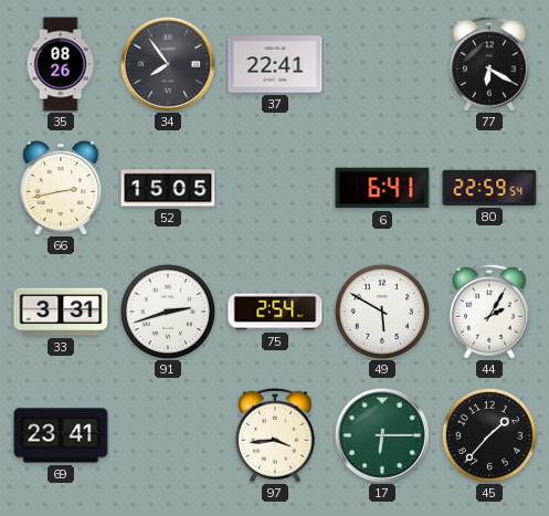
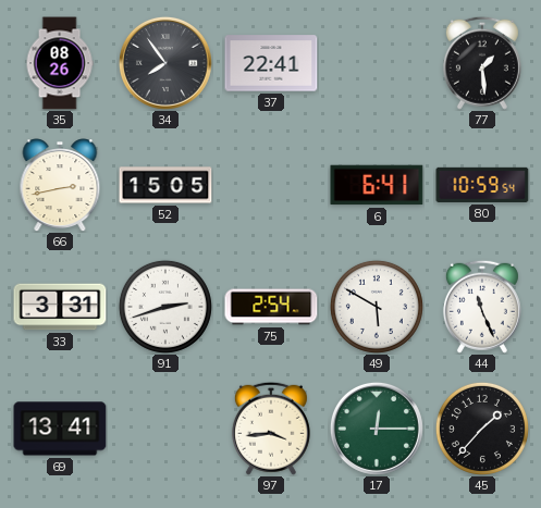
77: 6:20 -> 1:29 (482, 63)
80: 22:59 -> 10:59 (482, 185)
44: 2:05 -> 11:26 (482, 307)
69: 23:41 -> 13:41 (60, 429)
17: 6:15 -> 12:15 (377, 429)
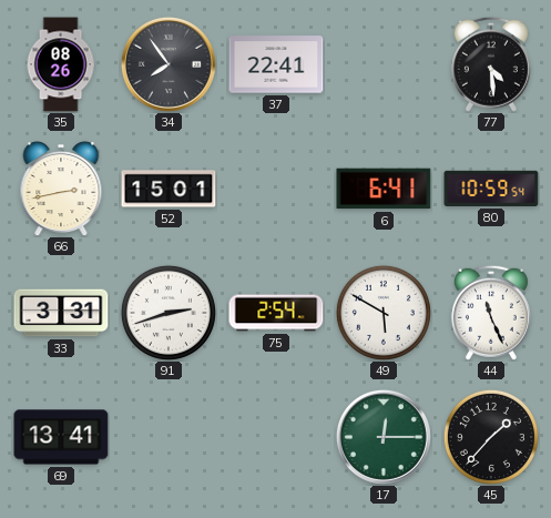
77: 1:29 -> 4:29 (491, 64)
52: 15:05 -> 15:01 (169, 189)
97: 3:44 -> none (271, 429)
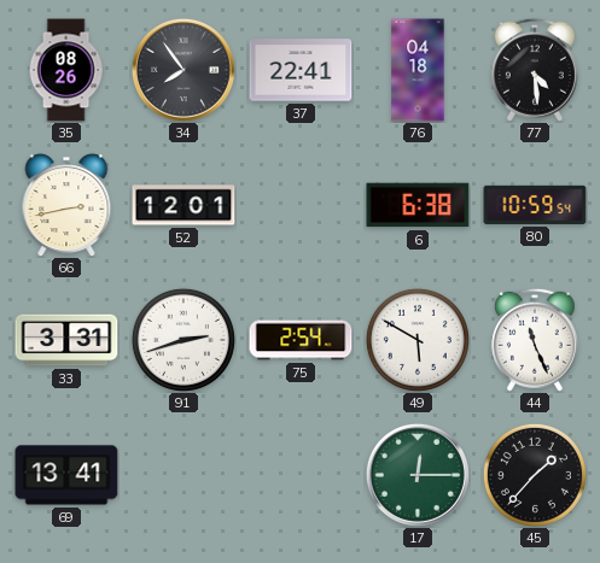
76: none -> 04:18 (418, 70)
52: 15:01 -> 12:01 (184, 205)
6: 6:41 -> 6:38 (418, 205)
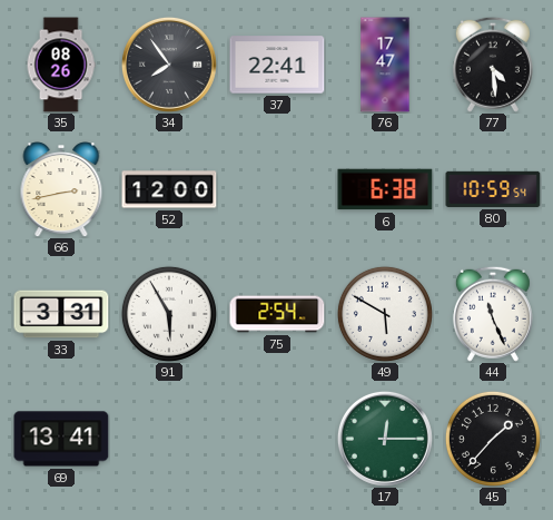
76: 04:18 -> 17:47 (385, 65)
52: 12:01 -> 12:00 (169, 189)
91: 2:42 -> 5:55 (169, 314)
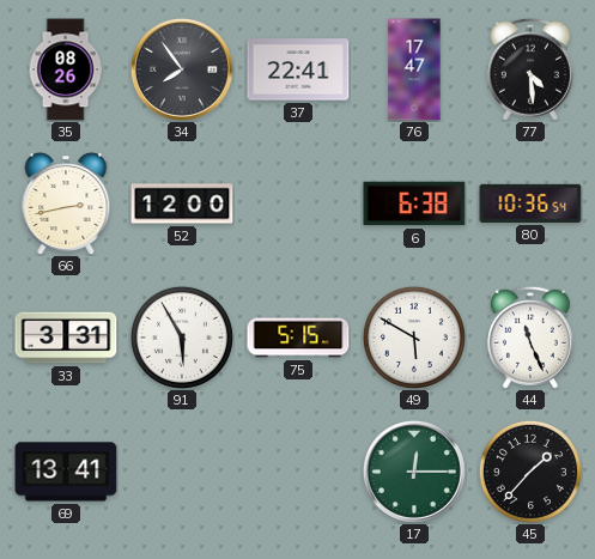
80: 10:59 -> 10:36 (530, 203)
75: 2:54 -> 5:15 (298, 338)
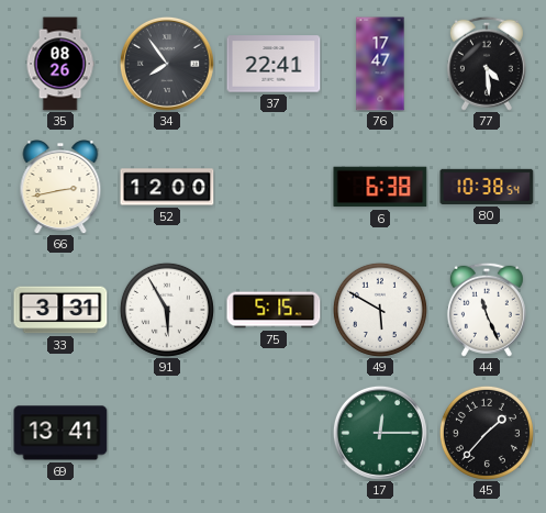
80: 10:36 -> 10:38 (487, 187)
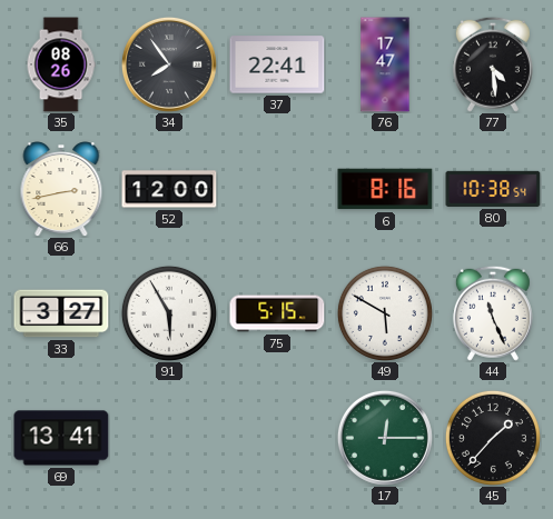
6: 6:38 -> 8:16 (385, 189)
33: 3:31 -> 3:27 (61, 313)
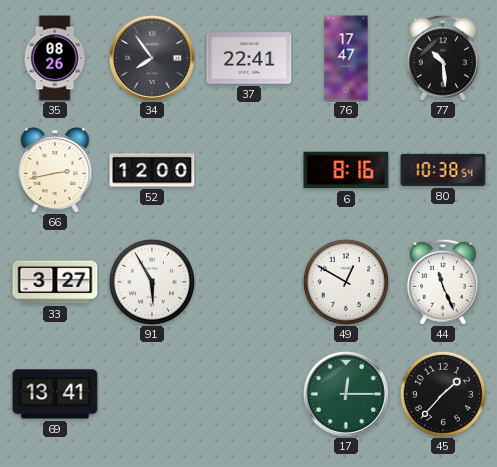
77: 4:29 -> 10:29 (443, 58)
75: 5:15 -> none (277, 313)
49: 5:50 -> 12:50 (346, 282)
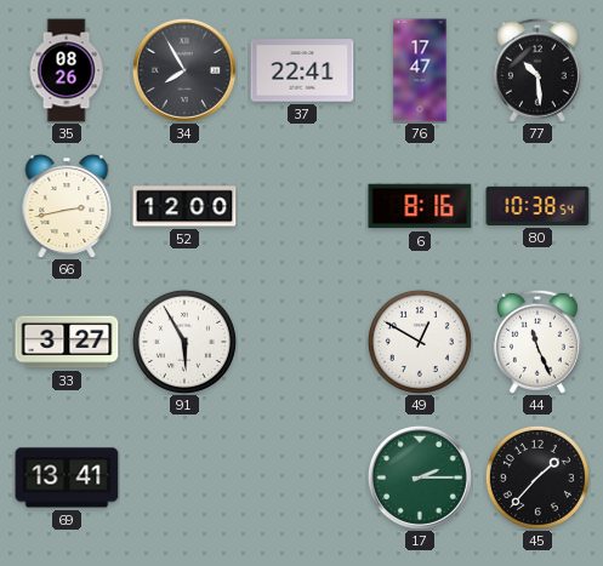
34: 7:54 -> 7:55 (184, 70)
17: 12:15 -> 2:15 (420, 478)
